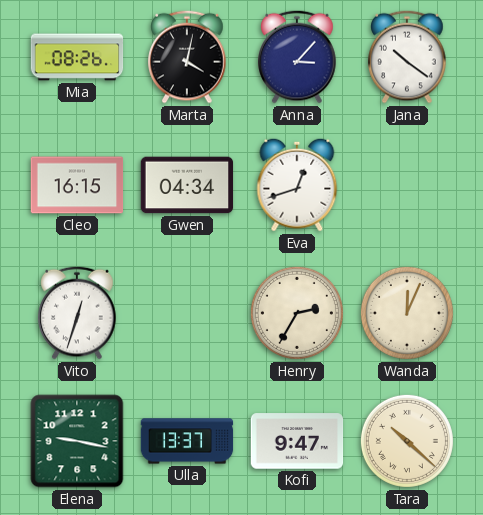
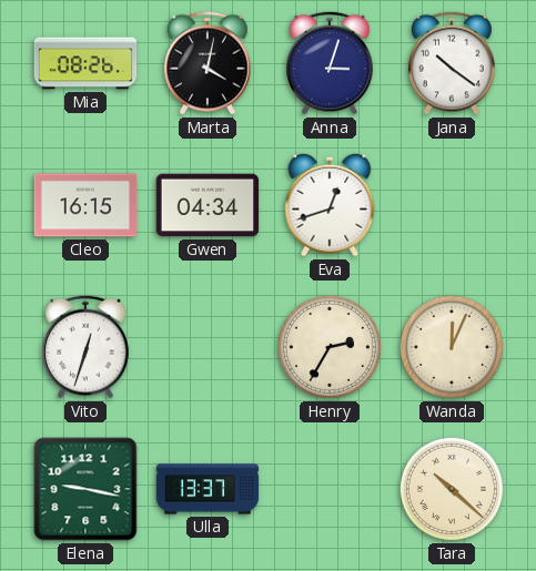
Anna: 3:07 -> 3:03 (330, 63)
Kofi: 9:47 -> none (297, 441)
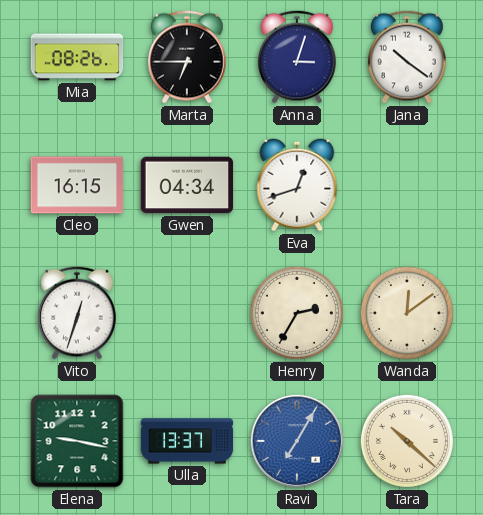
Marta: 4:02 -> 6:45 (187, 57)
Wanda: 12:04 -> 12:09 (407, 313)
Ravi: none -> 7:05 (297, 441)
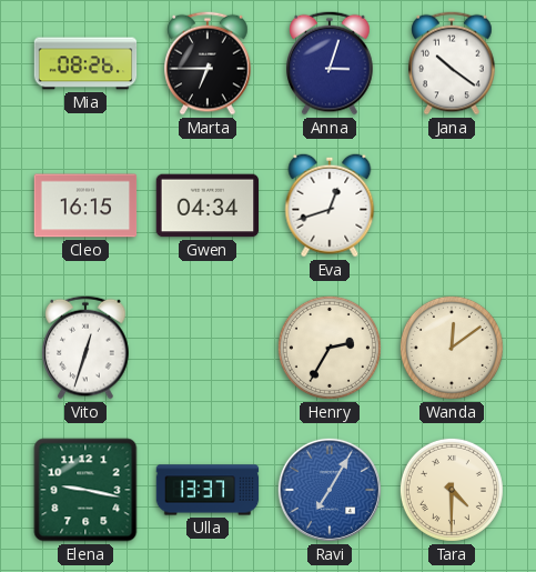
Tara: 10:22 -> 4:30 (452, 490)
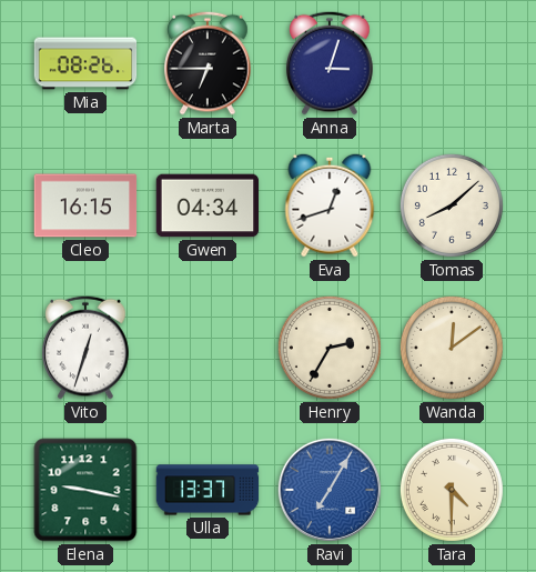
Jana: 10:21 -> none (452, 63)
Tomas: none -> 8:08 (452, 205)
